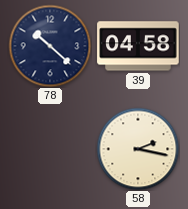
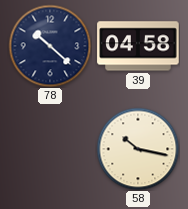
58: 2:17 -> 10:17 (138, 149)
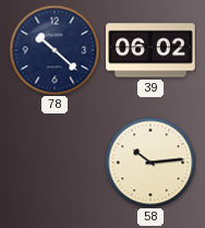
39: 04:58 -> 06:02 (150, 50)
58: 10:17 -> 10:14 (150, 163)
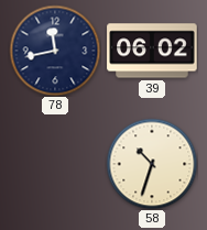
78: 10:22 -> 11:43 (55, 51)
58: 10:14 -> 10:33 (152, 164)
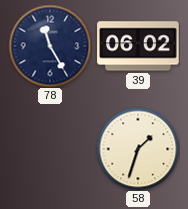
78: 11:43 -> 11:25 (50, 46)
58: 10:33 -> 1:33 (138, 149)
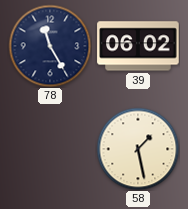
58: 1:33 -> 1:28 (138, 149)
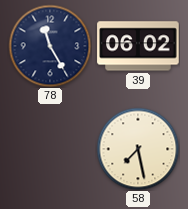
58: 1:28 -> 7:28 (138, 149)
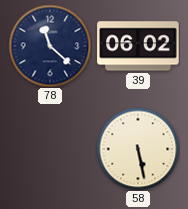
78: 11:25 -> 11:22 (50, 46)
58: 7:28 -> 5:28 (138, 149)
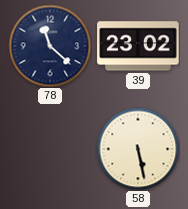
39: 06:02 -> 23:02 (138, 46)
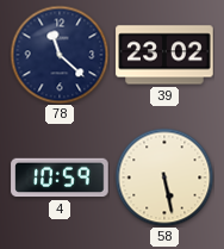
4: none -> 10:59 (60, 178)
